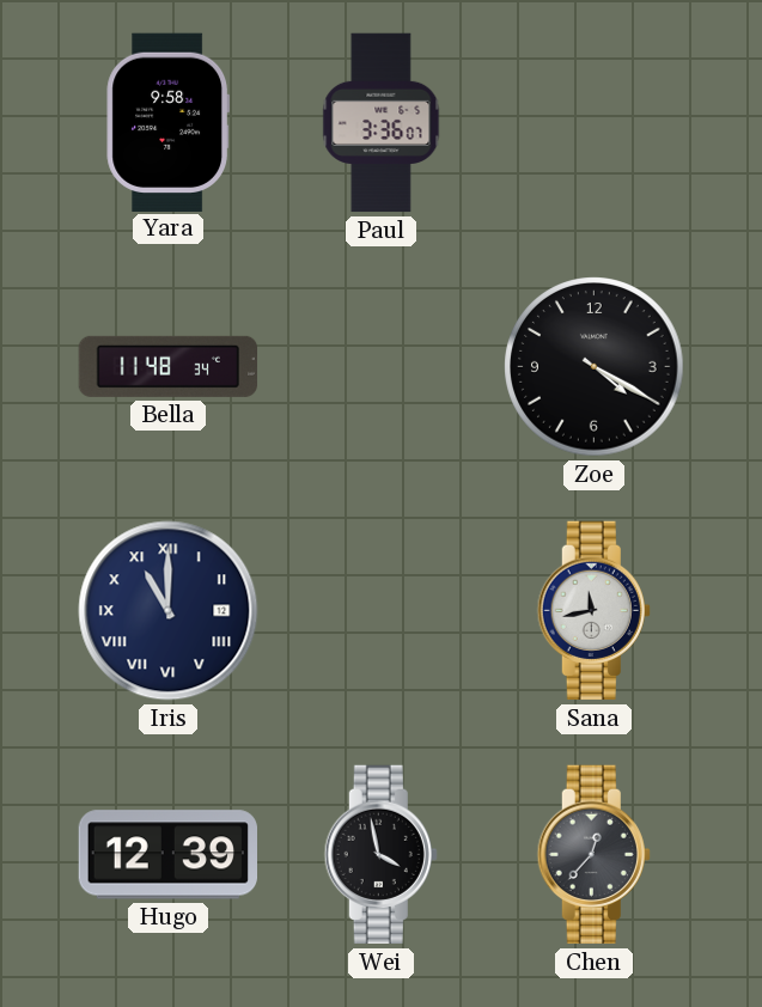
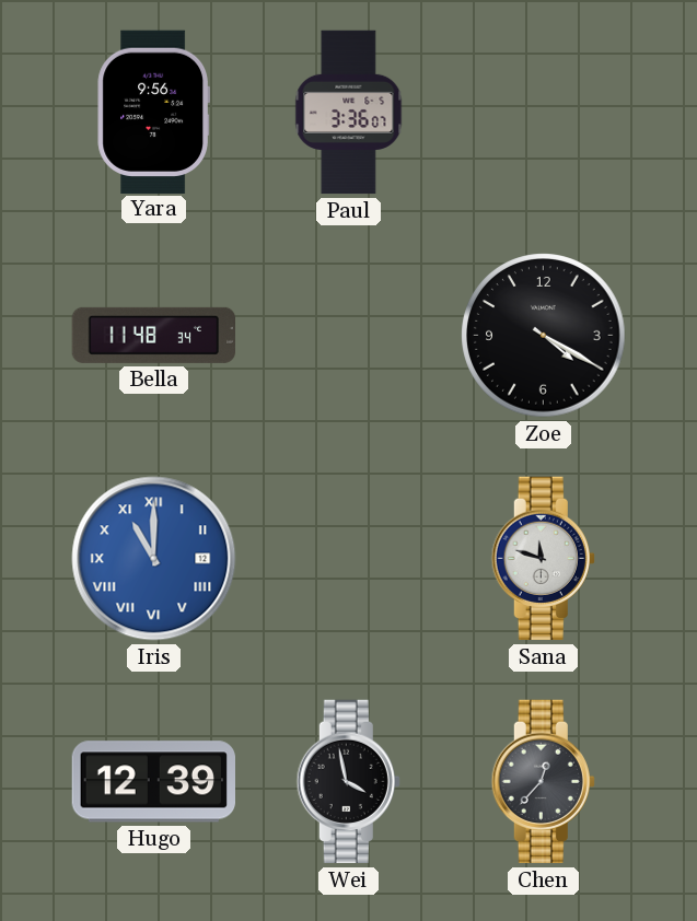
Yara: 9:58 -> 9:56 (153, 112)
Iris dial: navy -> blue (154, 559)
Sana: 11:43 -> 11:48 (543, 559)
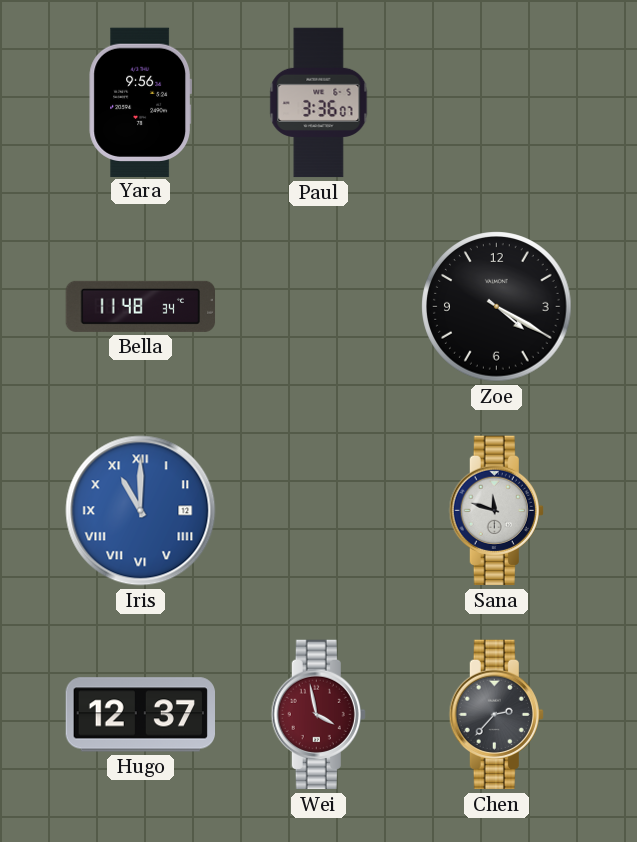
Hugo: 12:39 -> 12:37 (140, 715)
Wei dial: black -> burgundy (318, 715)
Chen: 12:37 -> 2:37 (496, 715)
